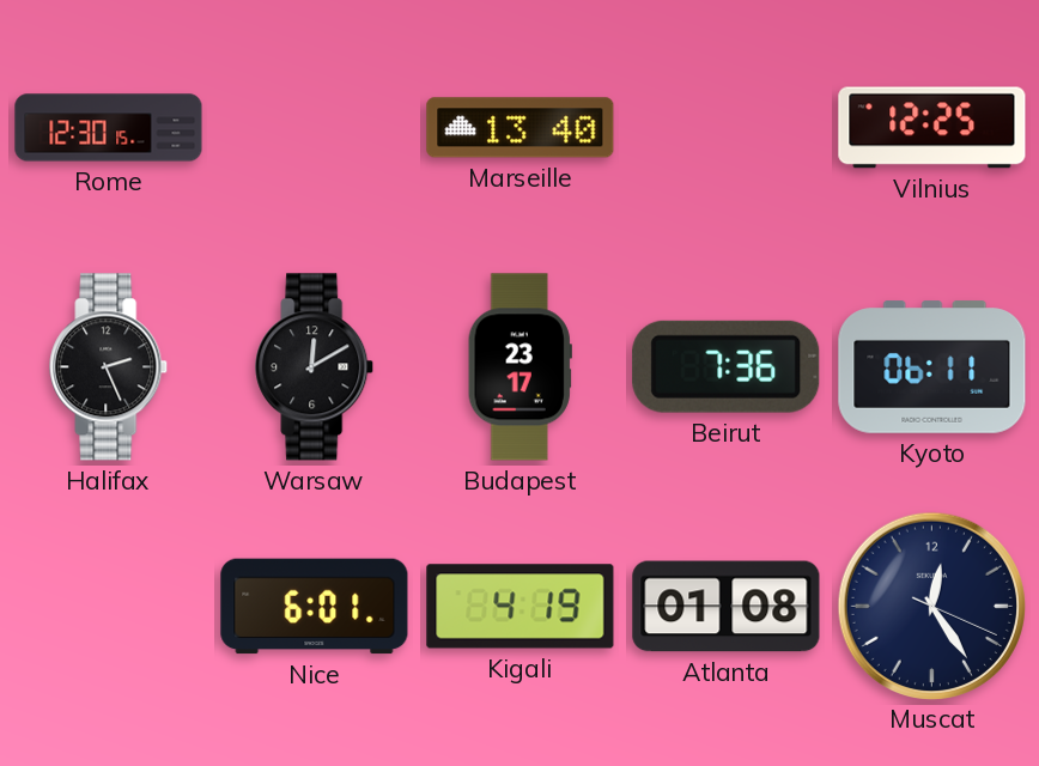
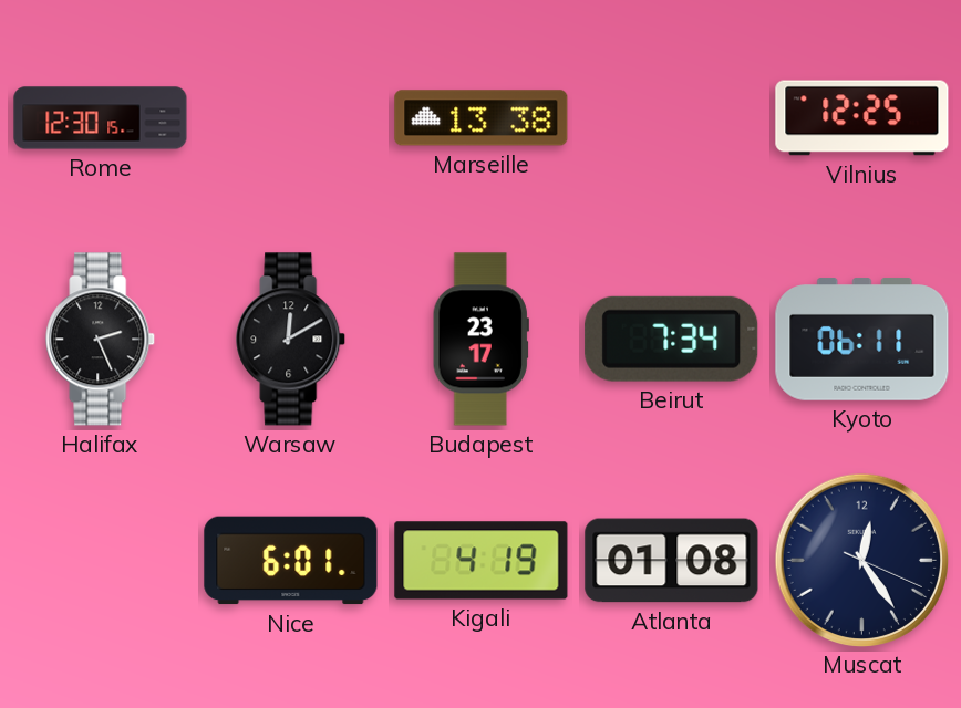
Marseille: 13:40 -> 13:38 (482, 118)
Beirut: 7:36 -> 7:34 (672, 339)
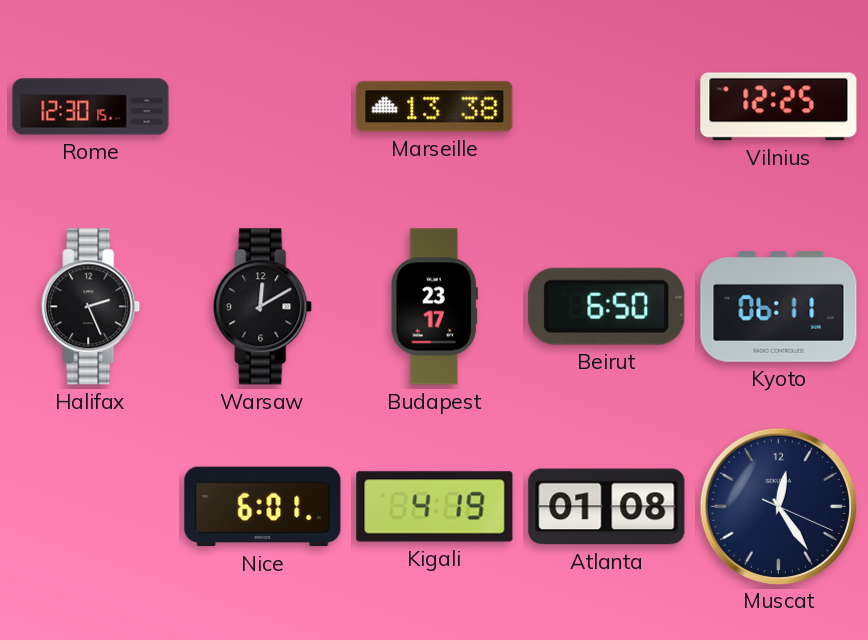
Beirut: 7:34 -> 6:50 (607, 306)
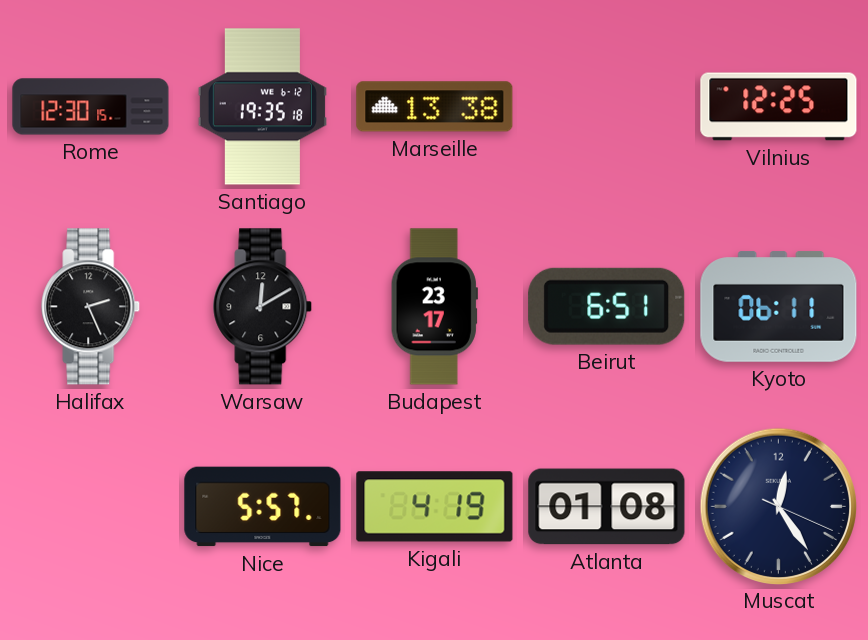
Santiago: none -> 19:35 (262, 107)
Beirut: 6:50 -> 6:51 (607, 306)
Nice: 6:01 -> 5:57 (263, 507)
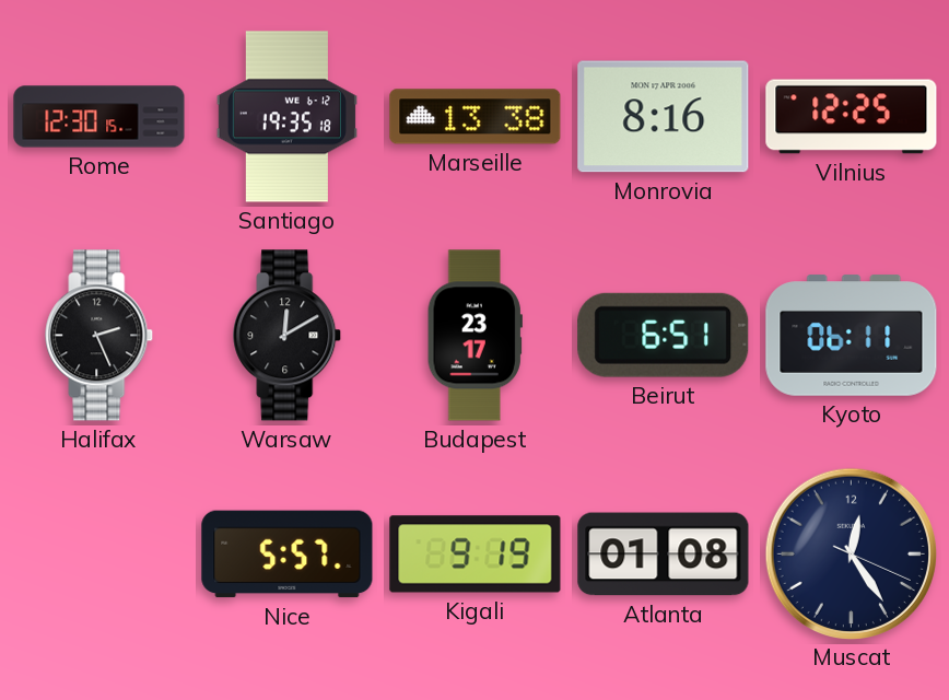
Monrovia: none -> 8:16 (664, 117)
Kigali: 4:19 -> 9:19 (476, 555)
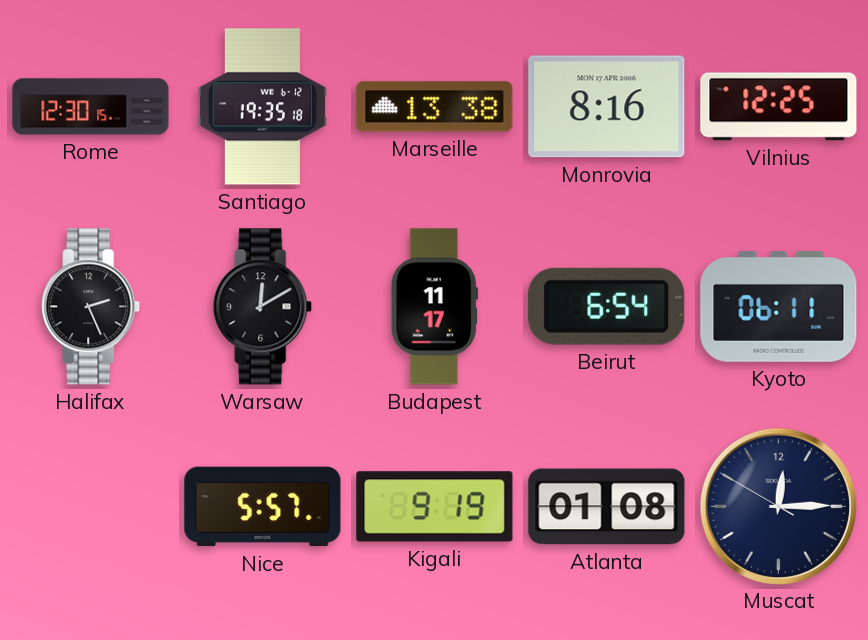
Budapest: 23:17 -> 11:17 (434, 307)
Beirut: 6:51 -> 6:54 (607, 306)
Muscat: 12:24 -> 12:14 (778, 506)
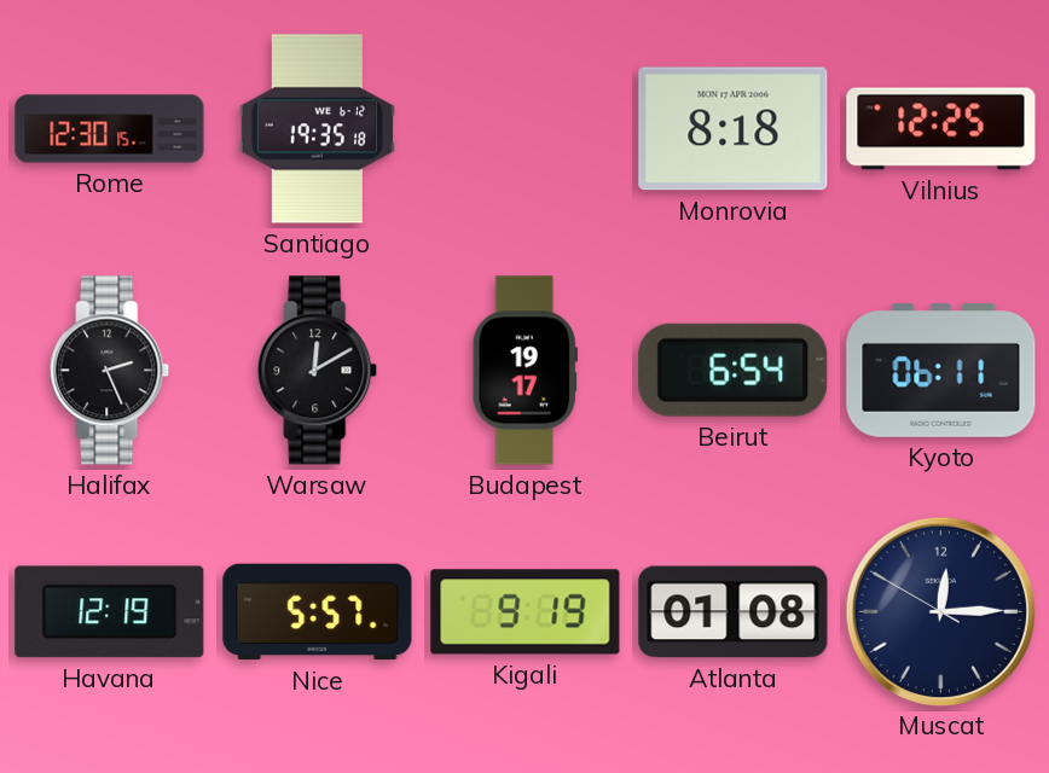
Marseille: 13:38 -> none (435, 107)
Monrovia: 8:16 -> 8:18 (734, 129)
Budapest: 11:17 -> 19:17 (524, 371)
Havana: none -> 12:19 (110, 612)
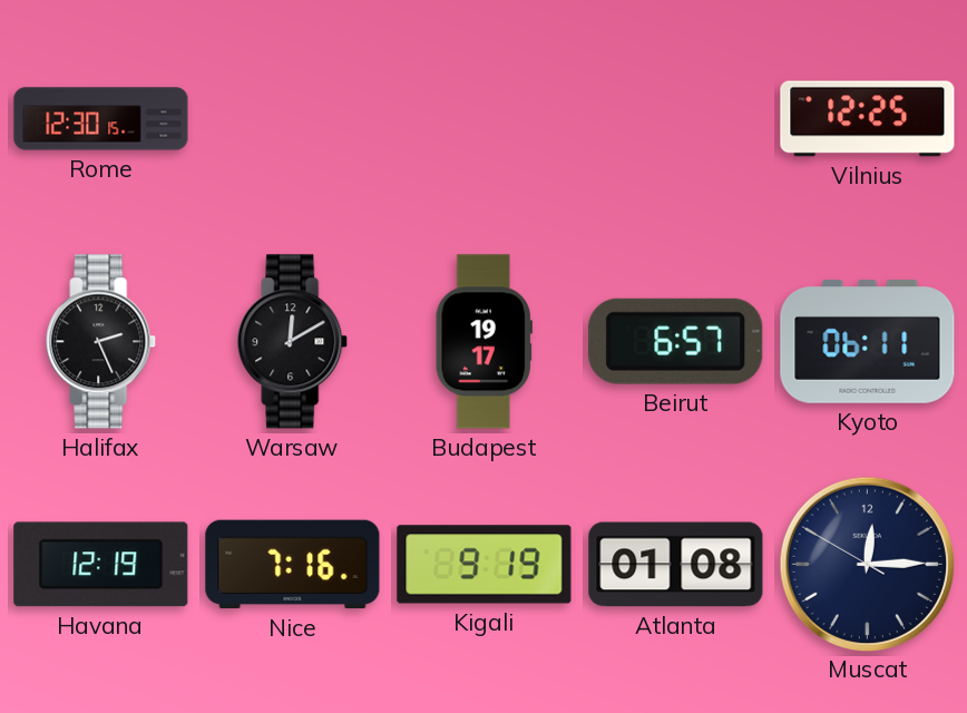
Santiago: 19:35 -> none (317, 129)
Monrovia: 8:18 -> none (734, 129)
Beirut: 6:54 -> 6:57 (676, 341)
Nice: 5:57 -> 7:16 (293, 565)
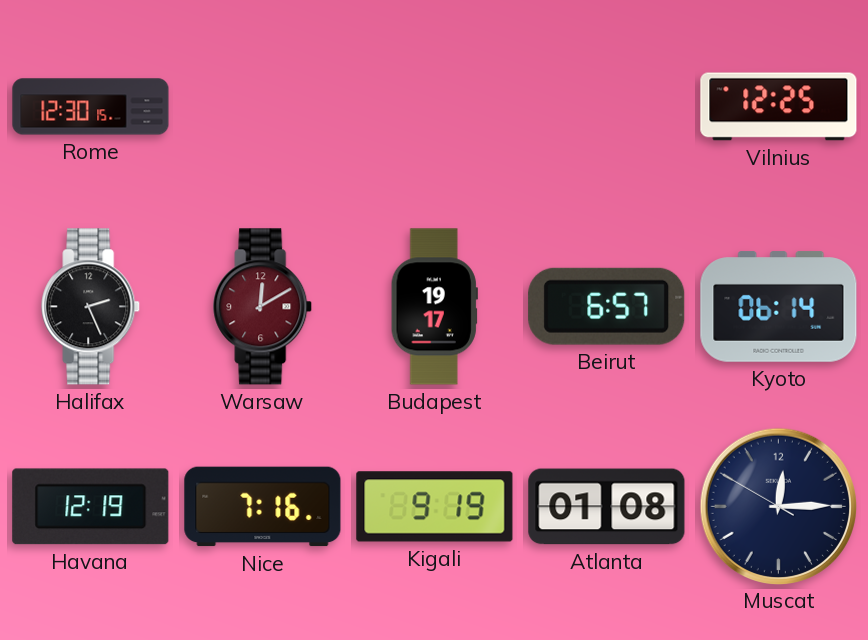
Warsaw dial: black -> burgundy (263, 307)
Kyoto: 06:11 -> 06:14 (779, 307)
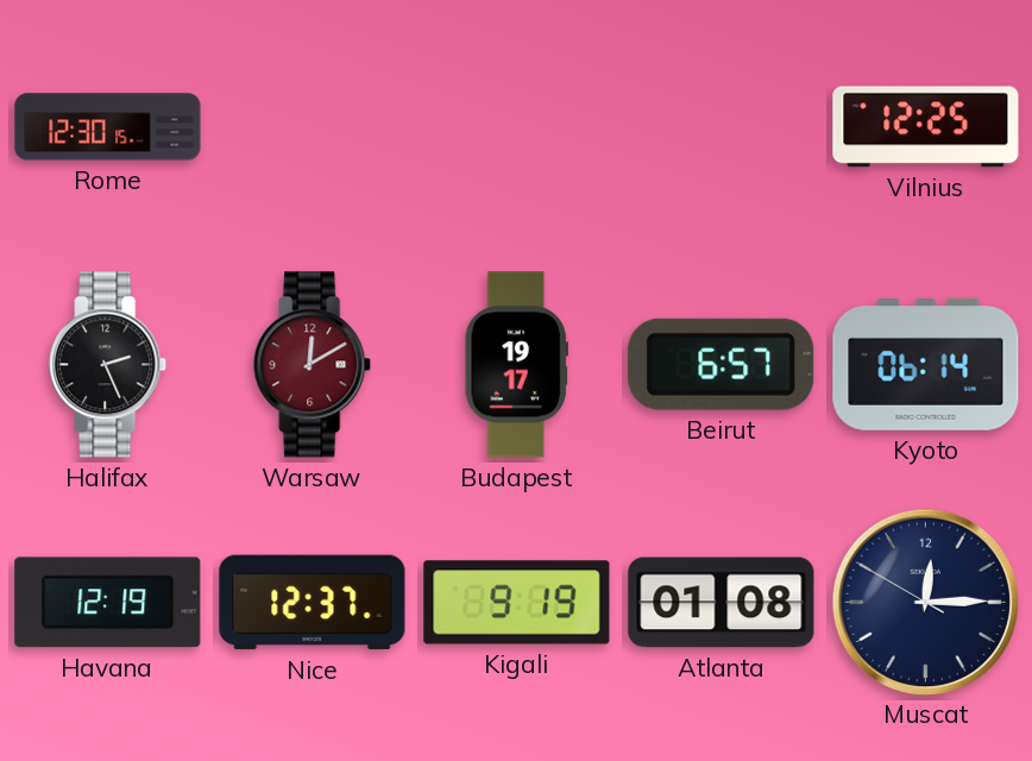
Nice: 7:16 -> 12:37 (313, 603)
